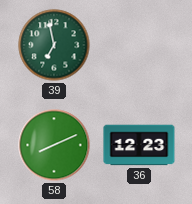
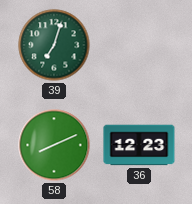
39: 6:58 -> 7:03 (54, 45)
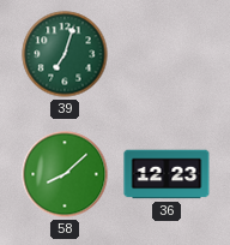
58: 8:11 -> 8:08 (65, 174)
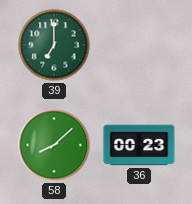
39: 7:03 -> 7:00 (54, 45)
36: 12:23 -> 00:23 (139, 145)
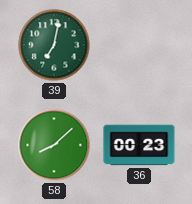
39: 7:00 -> 7:02 (54, 45)
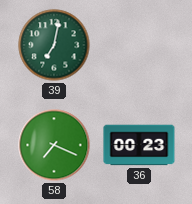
58: 8:08 -> 7:19 (54, 145)
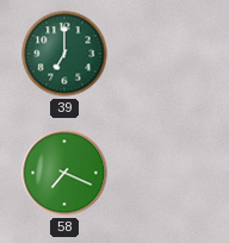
39: 7:02 -> 7:00 (64, 54)
36: 00:23 -> none (139, 145)
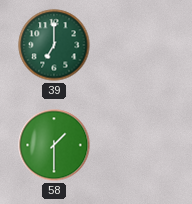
58: 7:19 -> 1:30 (54, 145)
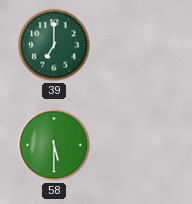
58: 1:30 -> 5:30 (54, 145)
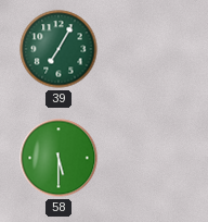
39: 7:00 -> 7:05 (58, 49)
